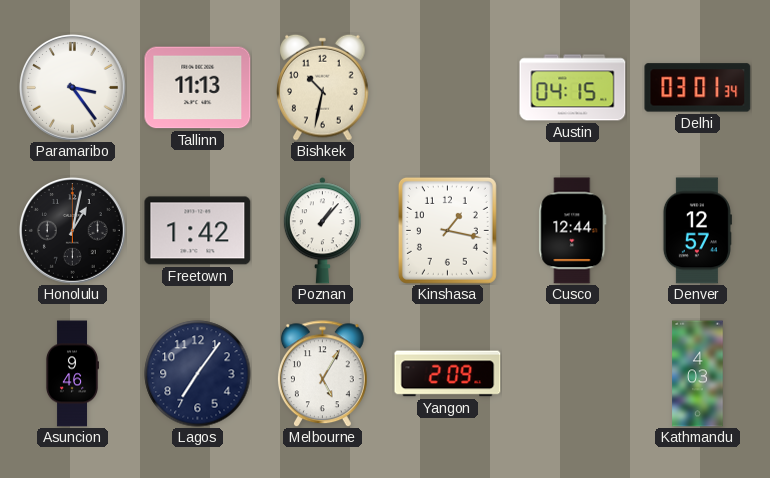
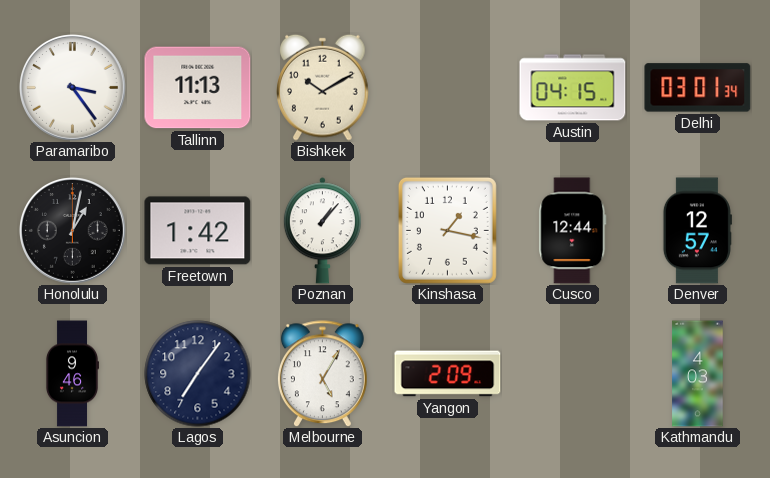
Bishkek: 10:32 -> 10:10 (323, 87)
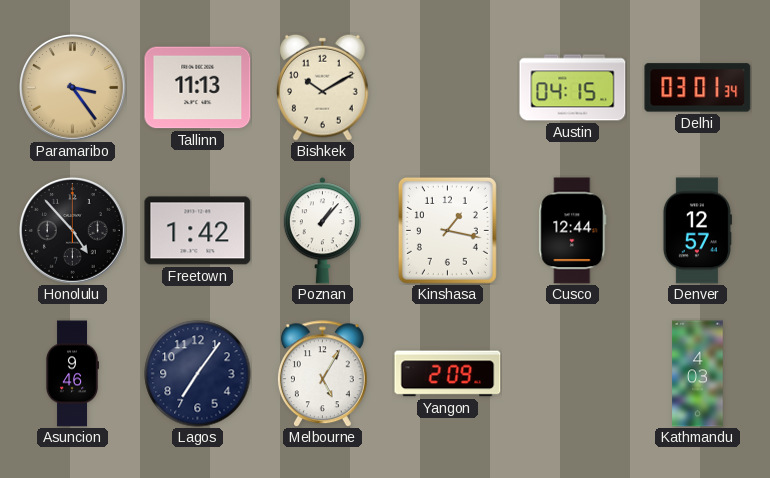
Paramaribo dial: white -> champagne (73, 88)
Honolulu: 1:02 -> 4:53 (73, 231)
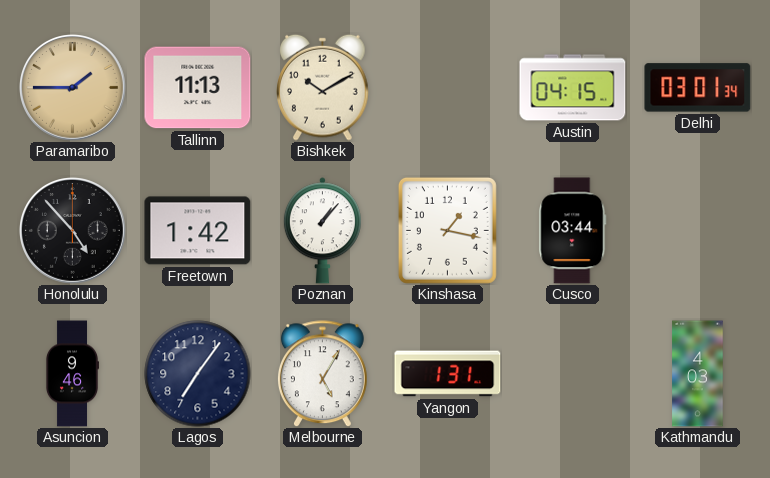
Paramaribo: 3:24 -> 1:45 (73, 88)
Cusco: 12:44 -> 03:44 (573, 231)
Denver: 12:57 -> none (697, 231)
Yangon: 2:09 -> 1:31 (448, 374)
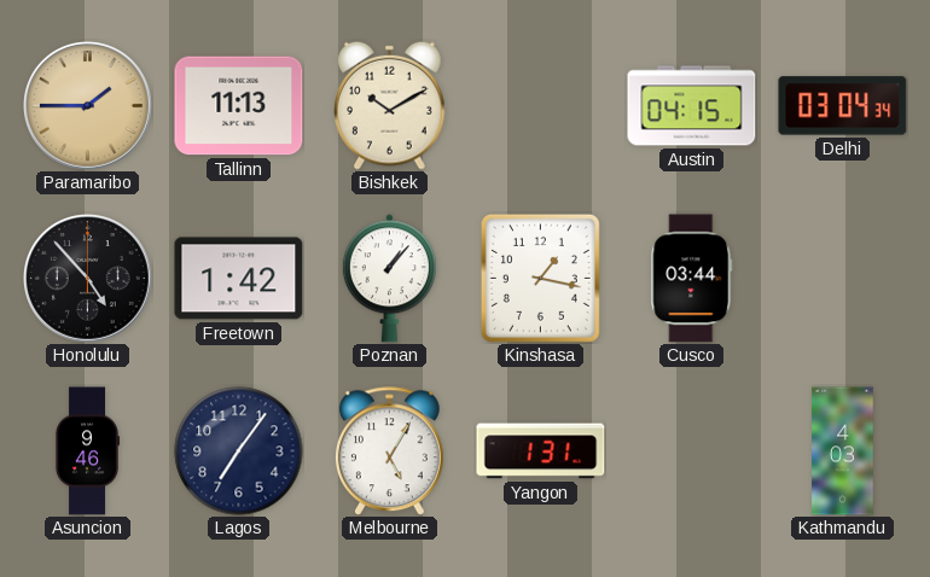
Delhi: 03:01 -> 03:04 (843, 106)
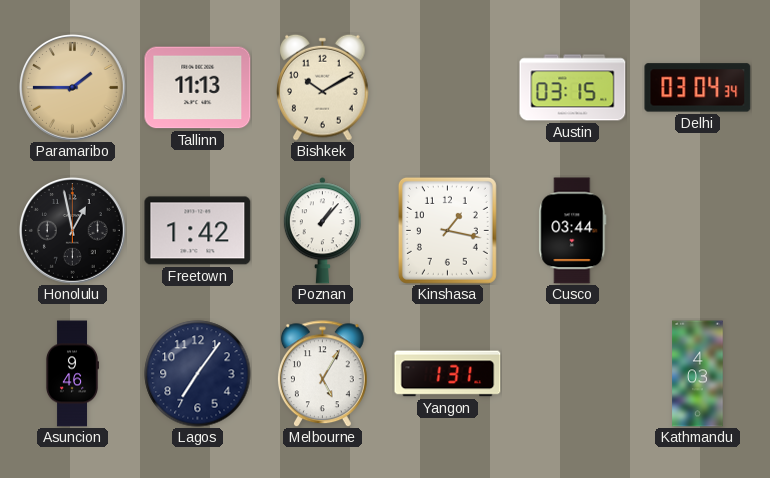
Austin: 04:15 -> 03:15 (573, 88)
Honolulu: 4:53 -> 12:58 (73, 231)
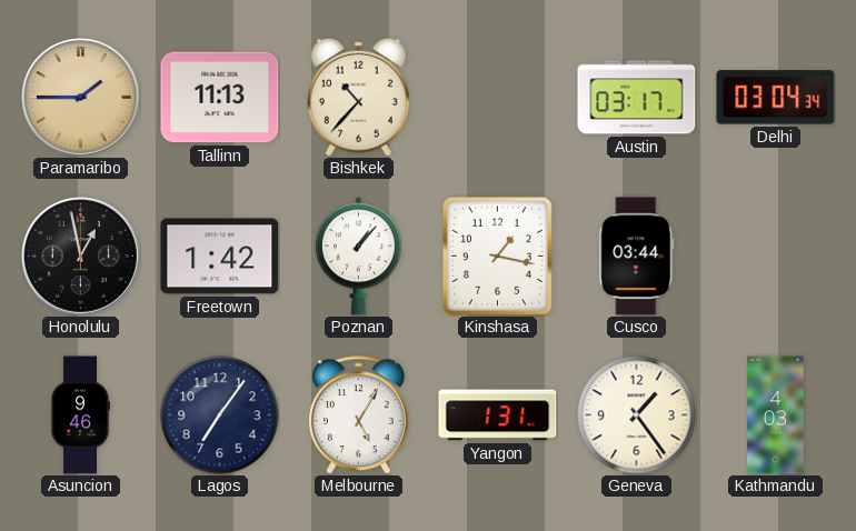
Bishkek: 10:10 -> 10:37 (359, 97)
Austin: 03:15 -> 03:17 (637, 98)
Geneva: none -> 1:24 (637, 415)
